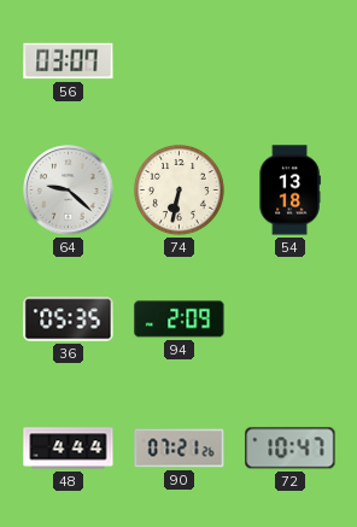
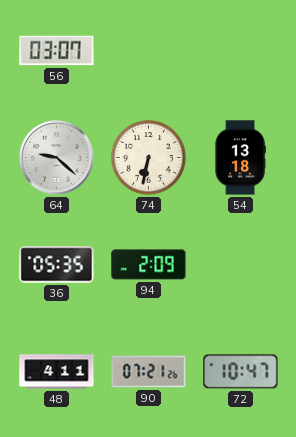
48: 4:44 -> 4:11 (57, 372)
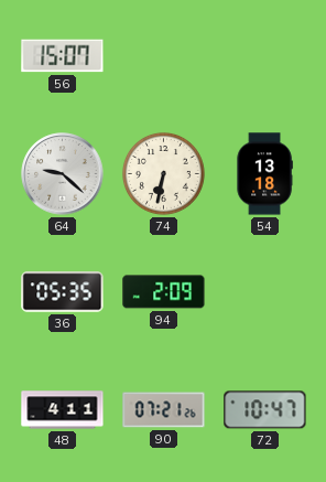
56: 03:07 -> 15:07 (63, 56)
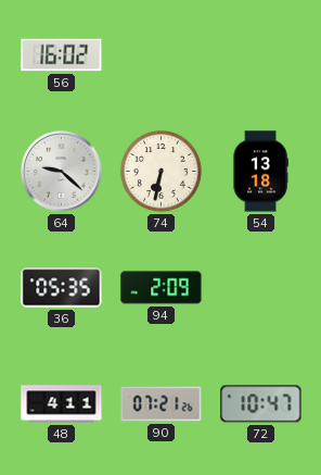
56: 15:07 -> 16:02 (62, 55)
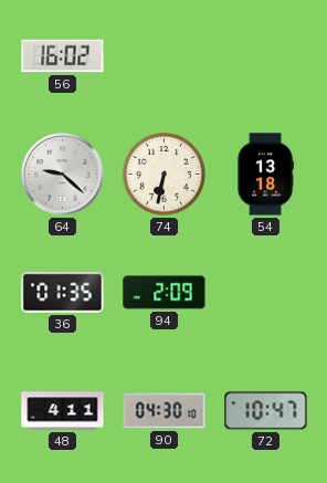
36: 05:35 -> 01:35 (63, 293)
90: 07:21 -> 04:30 (165, 411)
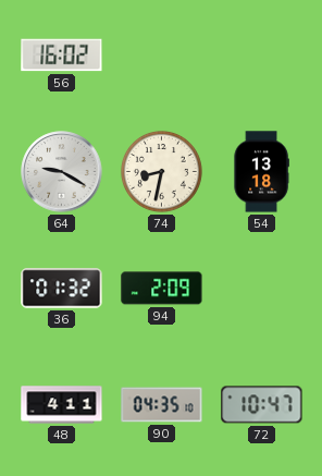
64: 9:22 -> 9:20 (62, 172)
74: 6:32 -> 8:32 (161, 171)
36: 01:35 -> 01:32 (62, 289)
90: 04:30 -> 04:35 (162, 405)
